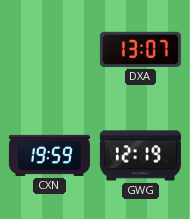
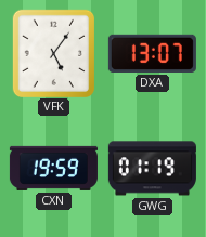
VFK: none -> 5:06 (53, 53)
GWG: 12:19 -> 01:19 (152, 169)
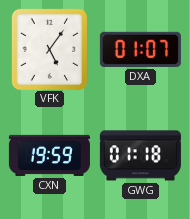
DXA: 13:07 -> 01:07 (140, 49)
GWG: 01:19 -> 01:18 (140, 156)
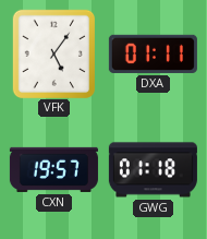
DXA: 01:07 -> 01:11 (153, 53)
CXN: 19:59 -> 19:57 (53, 169)
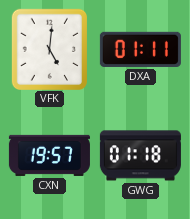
VFK: 5:06 -> 5:01 (49, 49)
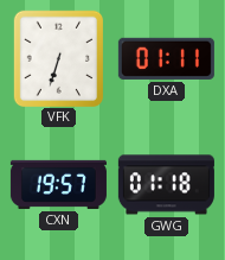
VFK: 5:01 -> 6:33 (58, 58)
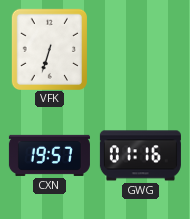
DXA: 01:11 -> none (166, 58)
GWG: 01:18 -> 01:16 (140, 156)
